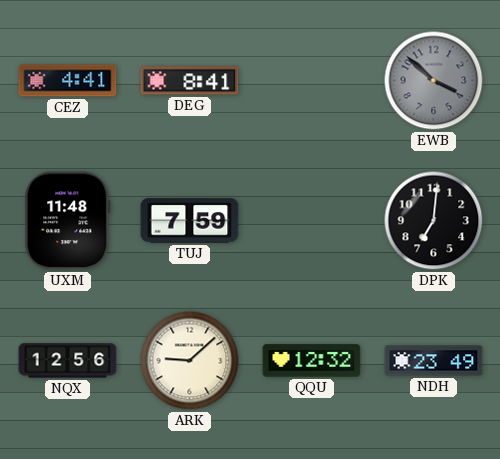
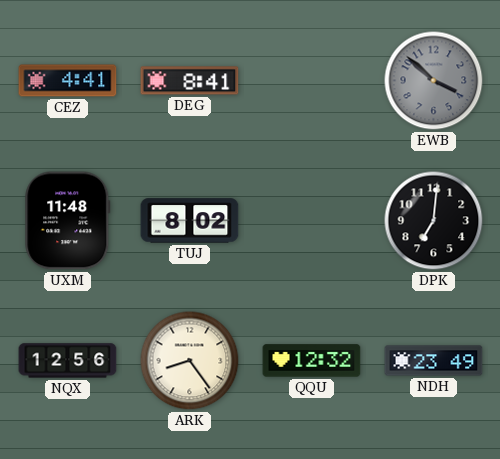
TUJ: 7:59 -> 8:02 (190, 221)
ARK: 9:08 -> 8:24 (190, 361)
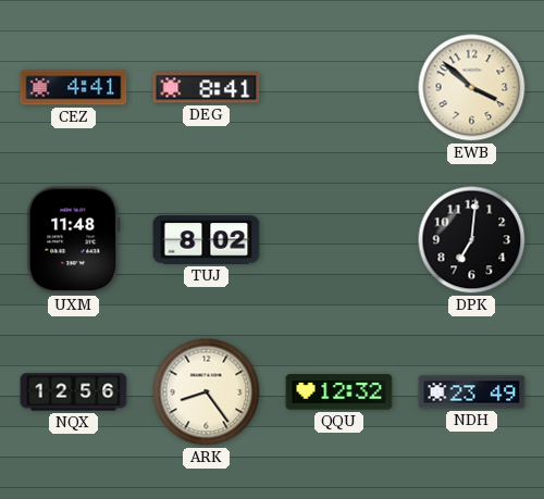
EWB dial: grey -> cream (472, 88)
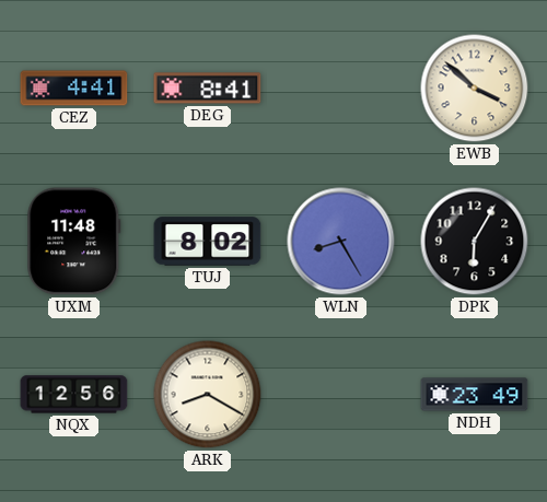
WLN: none -> 8:25 (341, 242)
DPK: 7:01 -> 6:05 (475, 242)
ARK: 8:24 -> 8:20 (208, 395)
QQU: 12:32 -> none (339, 392)
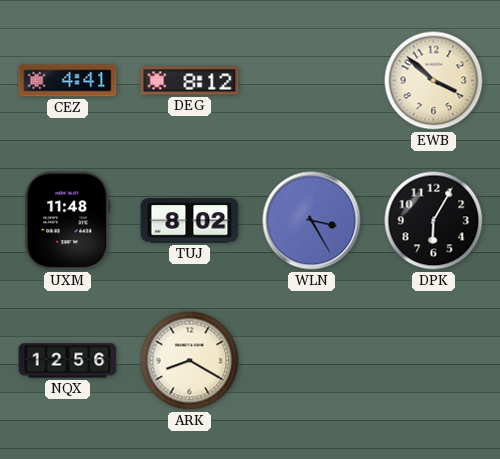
DEG: 8:41 -> 8:12 (190, 81)
WLN: 8:25 -> 3:25 (312, 221)
NDH: 23:49 -> none (475, 395)
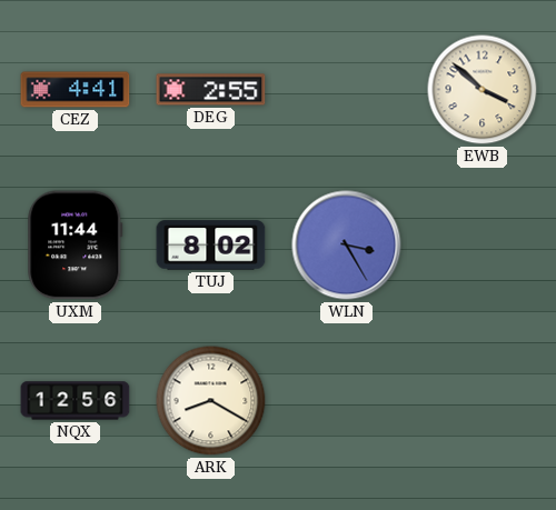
DEG: 8:12 -> 2:55 (211, 90)
UXM: 11:48 -> 11:44 (76, 246)
DPK: 6:05 -> none (434, 221)
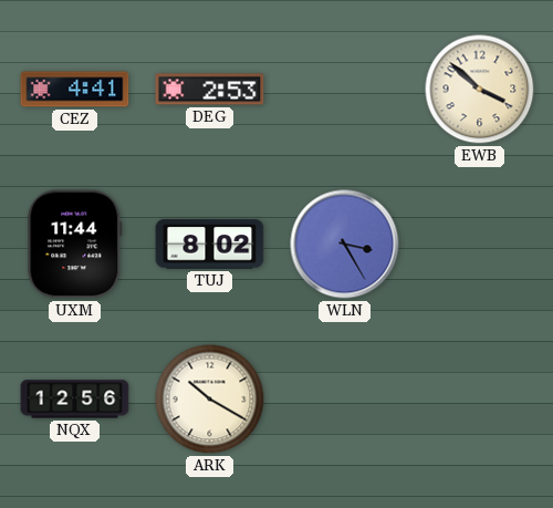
DEG: 2:55 -> 2:53 (210, 90)
ARK: 8:20 -> 10:20 (210, 400)
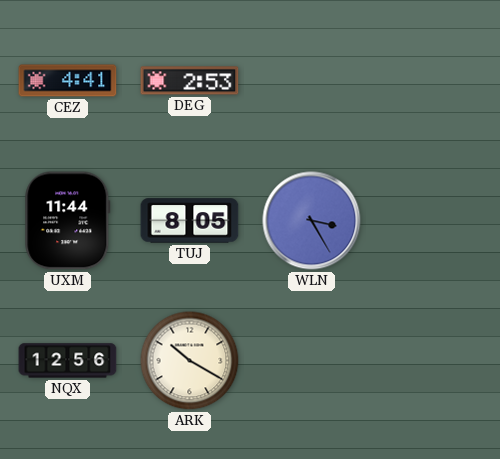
EWB: 3:52 -> none (480, 90)
TUJ: 8:02 -> 8:05 (190, 221)
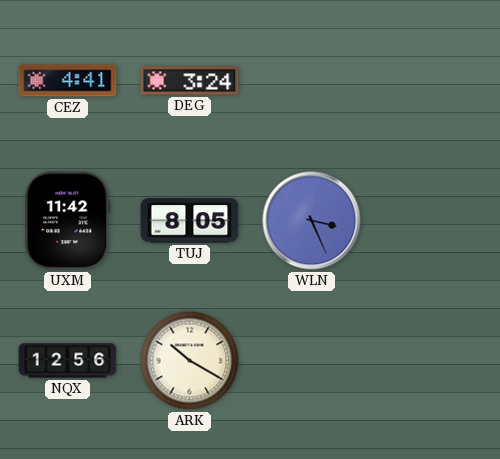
DEG: 2:53 -> 3:24 (190, 81)
UXM: 11:44 -> 11:42 (68, 221)
WLN: 3:25 -> 3:26 (312, 221)
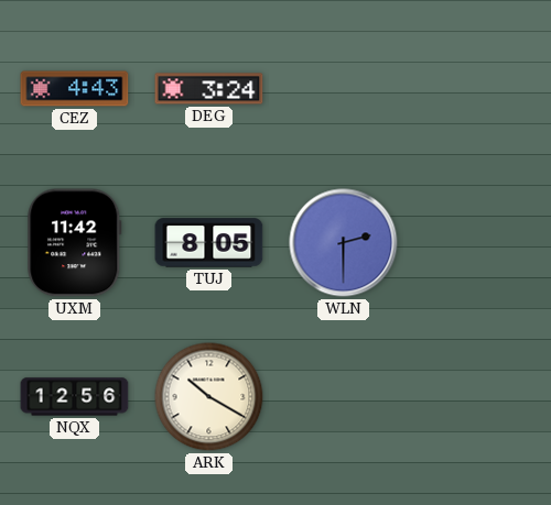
CEZ: 4:41 -> 4:43 (75, 89)
WLN: 3:26 -> 2:30 (344, 243)
